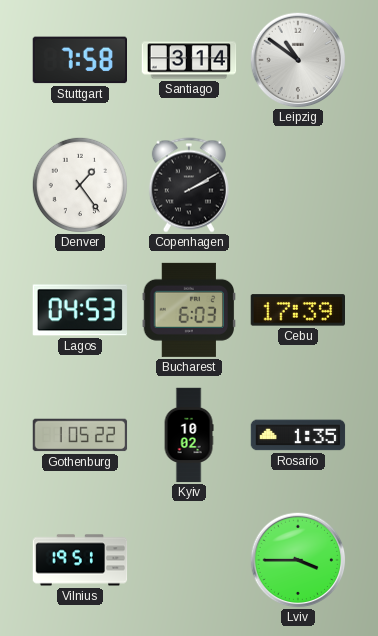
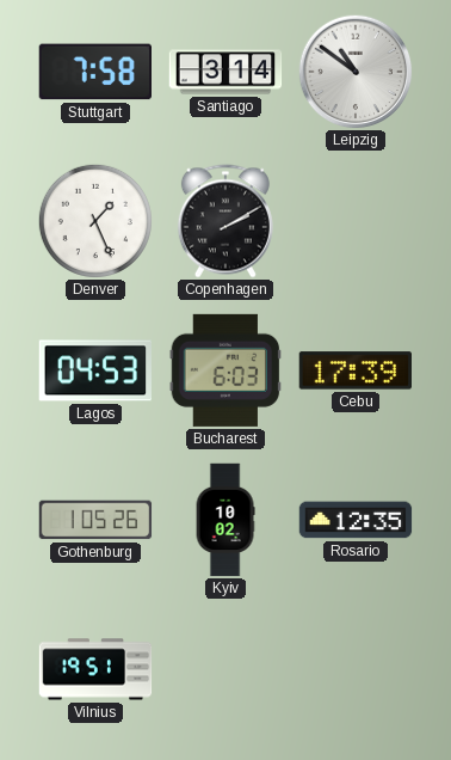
Denver: 1:24 -> 1:26 (95, 221)
Gothenburg: 1:05:22 -> 1:05:26 (95, 520)
Rosario: 1:35 -> 12:35 (356, 520)
Lviv: 3:45 -> none (298, 560)
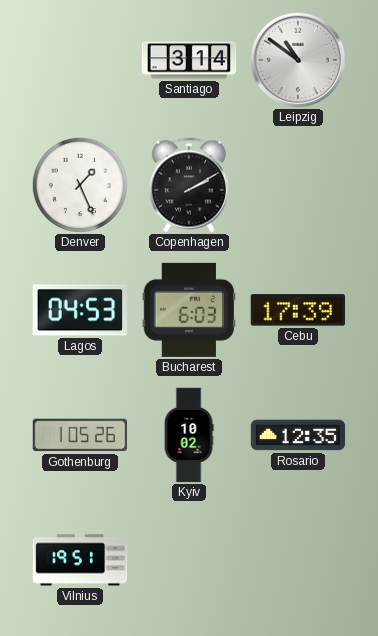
Stuttgart: 7:58 -> none (94, 72)
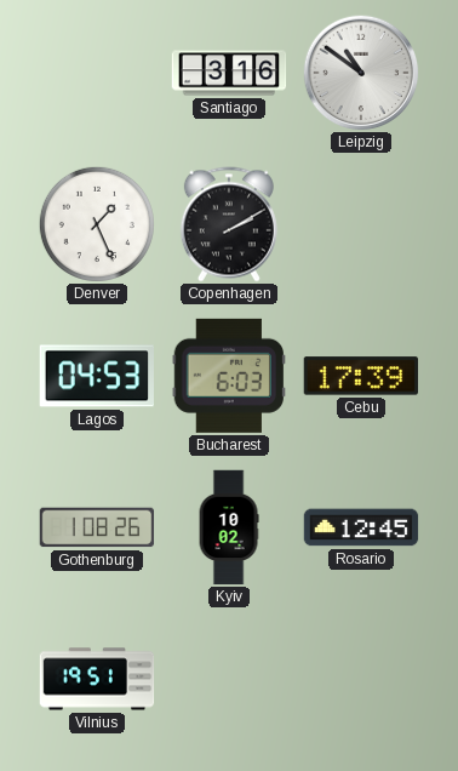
Santiago: 3:14 -> 3:16 (229, 73)
Gothenburg: 1:05 -> 1:08 (97, 527)
Rosario: 12:35 -> 12:45 (361, 527)
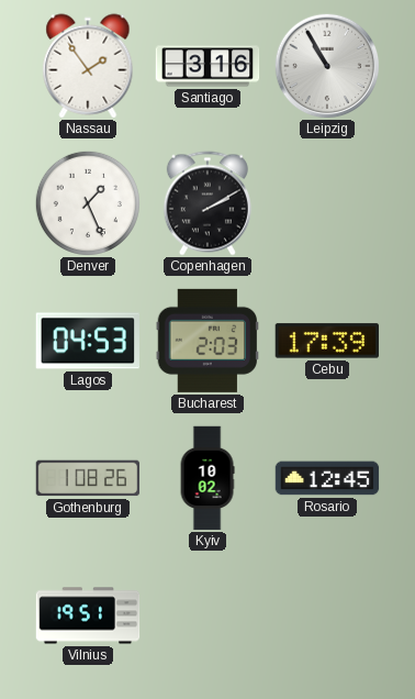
Nassau: none -> 1:54 (88, 66)
Leipzig: 10:51 -> 10:55 (327, 66)
Bucharest: 6:03 -> 2:03 (206, 341)
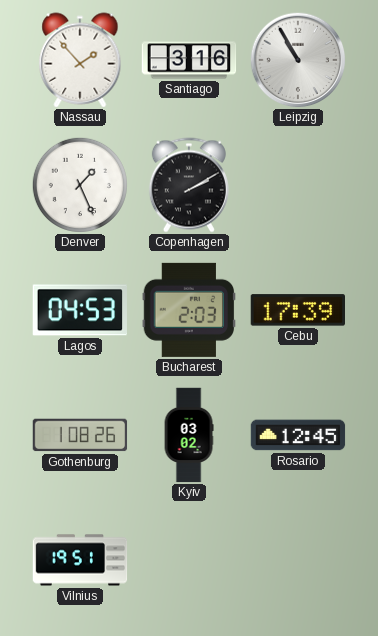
Nassau: 1:54 -> 1:53 (80, 60)
Kyiv: 10:02 -> 03:02 (189, 435)
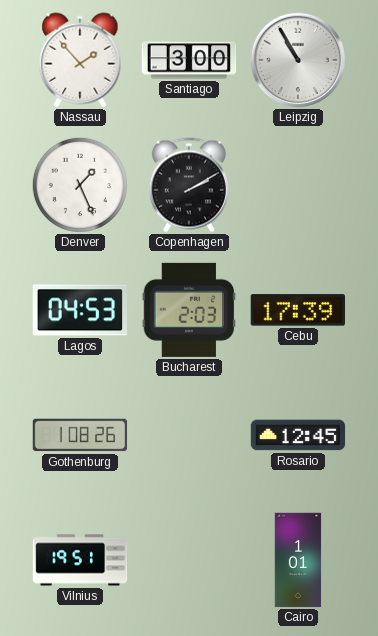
Santiago: 3:16 -> 3:00 (189, 60)
Kyiv: 03:02 -> none (189, 435)
Cairo: none -> 1:01 (298, 560)
